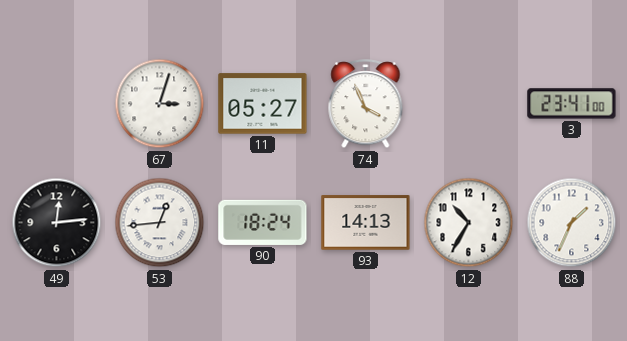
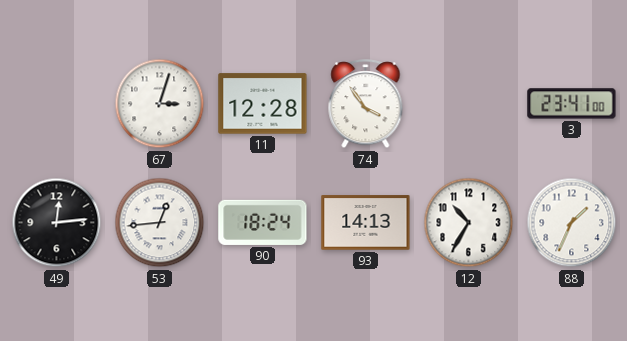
11: 05:27 -> 12:28 (263, 104)
74: 3:56 -> 3:54 (366, 104)
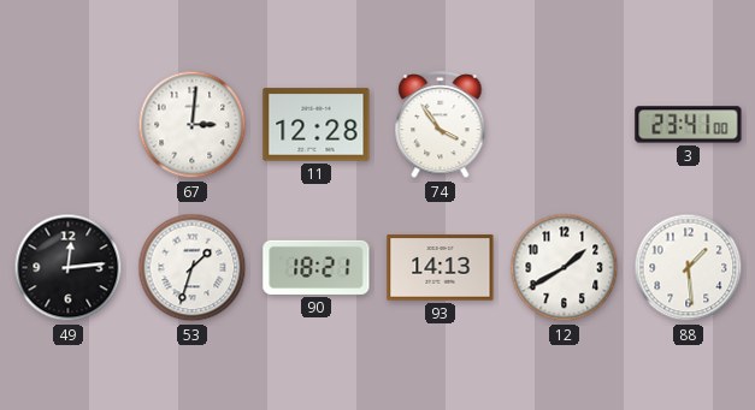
67: 3:03 -> 3:01 (193, 125)
53: 12:44 -> 1:33 (193, 268)
90: 18:24 -> 18:21 (317, 267)
12: 10:35 -> 1:40 (565, 268)
88: 1:34 -> 1:29 (689, 268)
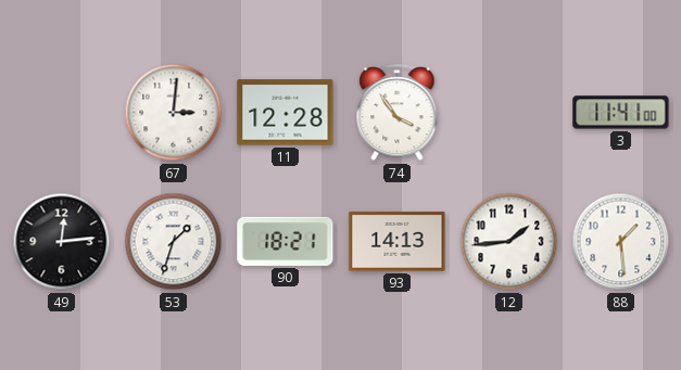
3: 23:41 -> 11:41 (621, 113)
12: 1:40 -> 1:44 (509, 242)
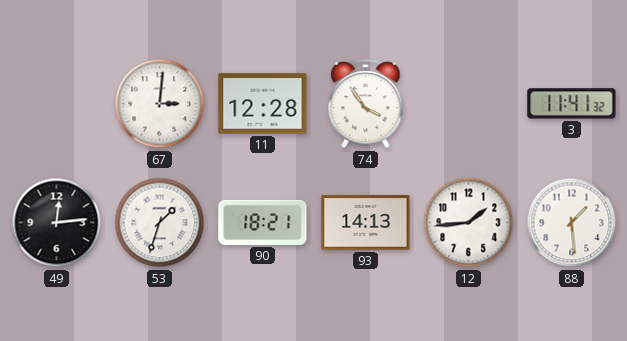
3: 11:41:00 -> 11:41:32 (572, 104)
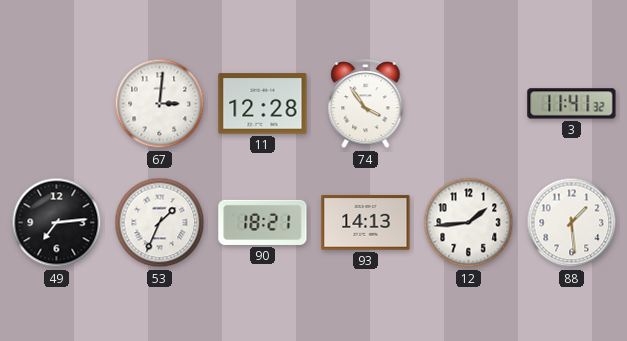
49: 12:14 -> 7:14 (57, 223)
53: 1:33 -> 1:34 (160, 223)
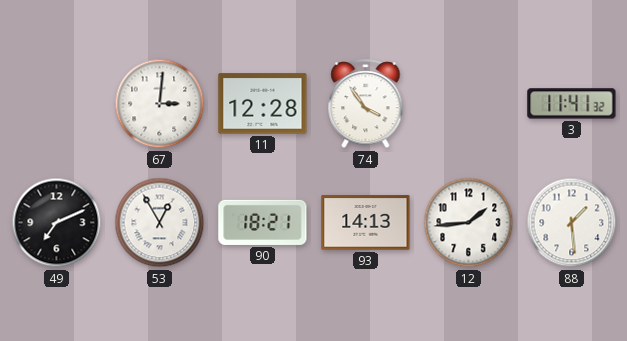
49: 7:14 -> 7:11 (57, 223)
53: 1:34 -> 12:55 (160, 223)
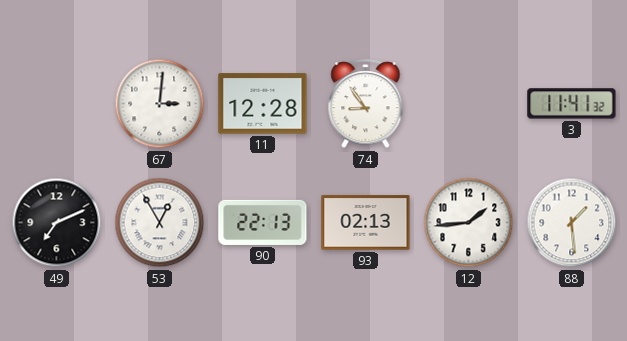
74: 3:54 -> 8:54 (366, 104)
90: 18:21 -> 22:13 (263, 222)
93: 14:13 -> 02:13 (366, 223)
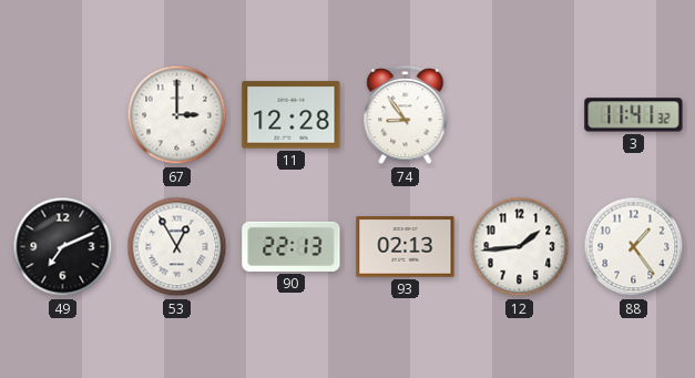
67: 3:01 -> 3:00 (177, 115)
88: 1:29 -> 1:24 (634, 247)
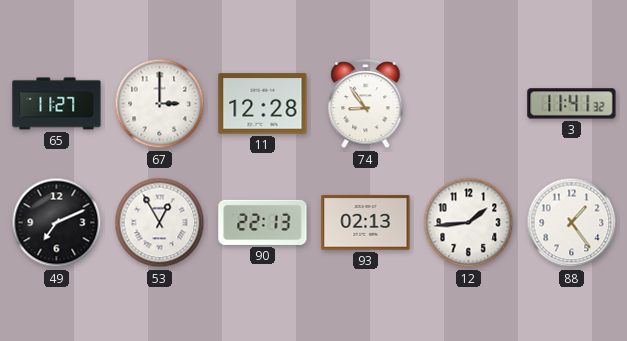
65: none -> 11:27 (57, 104)
